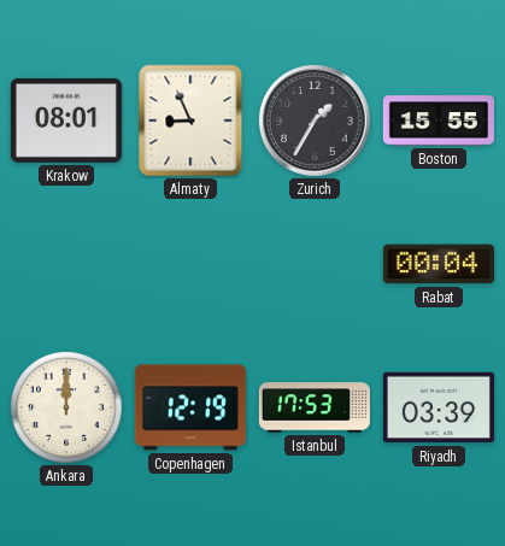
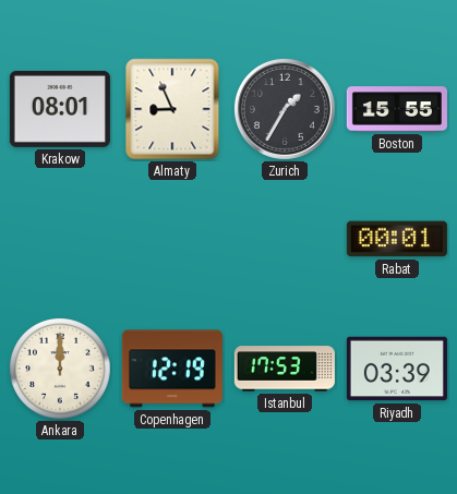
Rabat: 00:04 -> 00:01 (397, 239)
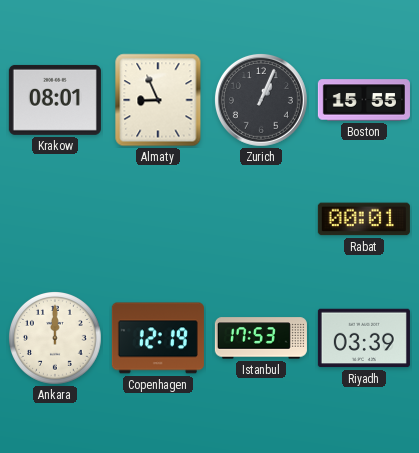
Zurich: 1:35 -> 1:04 (261, 100)
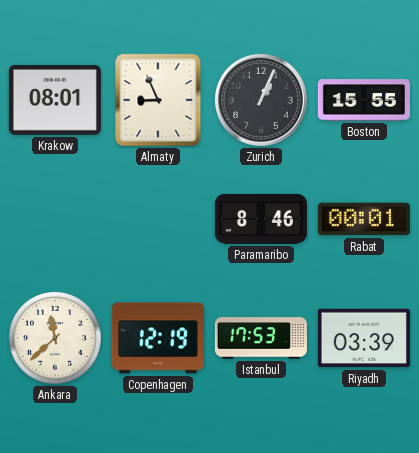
Paramaribo: none -> 8:46 (261, 219)
Ankara: 12:00 -> 11:38 (56, 339)
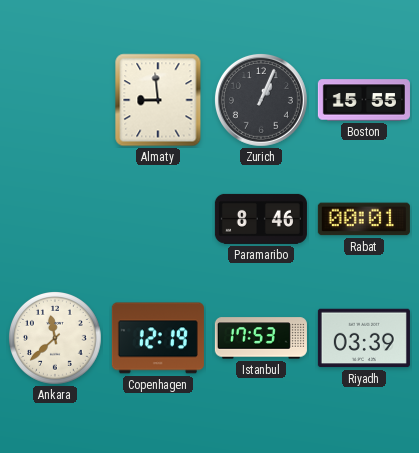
Krakow: 08:01 -> none (55, 100)
Almaty: 8:56 -> 8:59 (158, 100)
